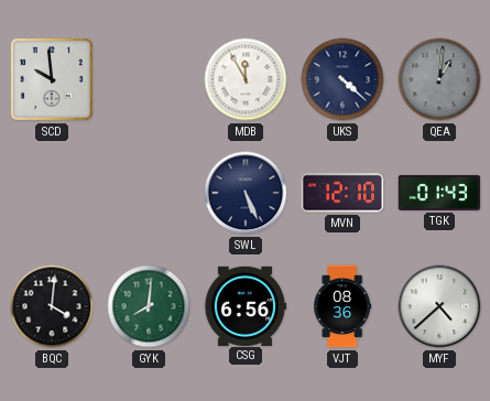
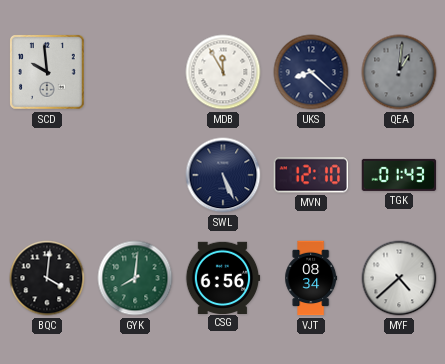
UKS: 4:22 -> 8:22 (311, 72)
VJT: 08:36 -> 08:34 (311, 278)
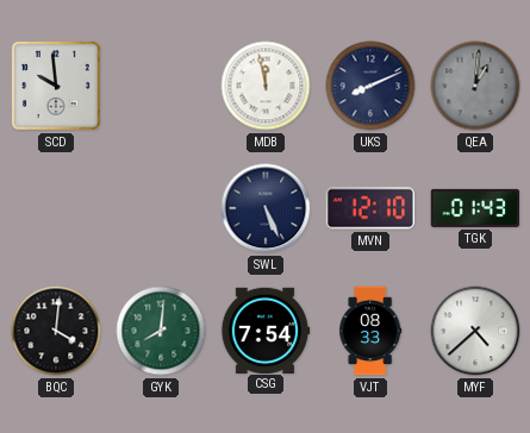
MDB: 11:55 -> 11:58 (266, 86)
UKS: 8:22 -> 8:11 (370, 86)
CSG: 6:56 -> 7:54 (266, 330)
VJT: 08:34 -> 08:33 (370, 331)
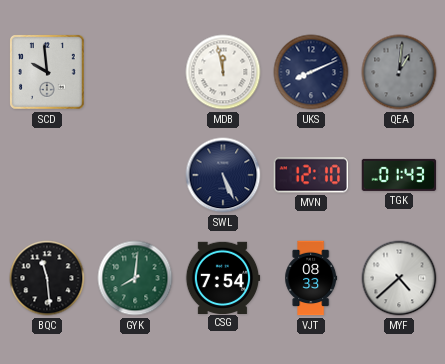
BQC: 4:01 -> 11:29 (47, 278)
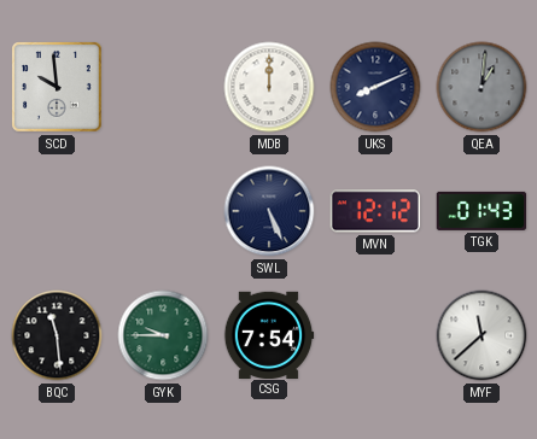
MDB: 11:58 -> 12:00 (269, 87)
MVN: 12:10 -> 12:12 (375, 211)
GYK: 8:01 -> 9:45 (163, 335)
VJT: 08:33 -> none (311, 278)
MYF: 4:38 -> 11:38 (481, 335)
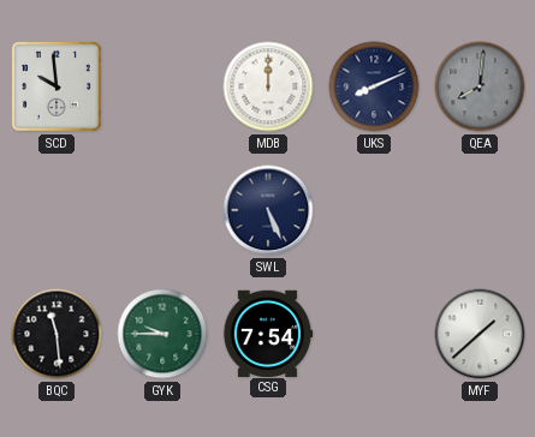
QEA: 1:01 -> 8:01 (480, 86)
MVN: 12:12 -> none (375, 211)
TGK: 01:43 -> none (481, 211)
MYF: 11:38 -> 1:38 (480, 334)
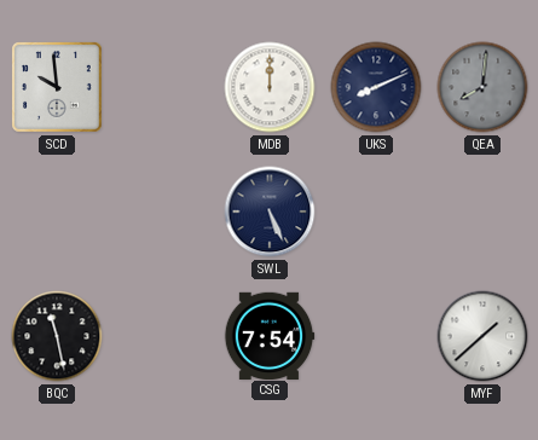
BQC: 11:29 -> 11:28 (57, 336)
GYK: 9:45 -> none (162, 334)
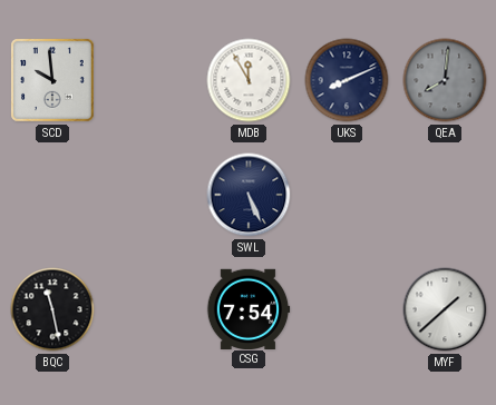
MDB: 12:00 -> 11:55 (249, 80)
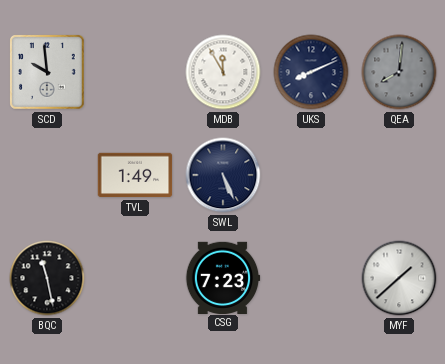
TVL: none -> 1:49 (135, 175)
CSG: 7:54 -> 7:23 (223, 277)
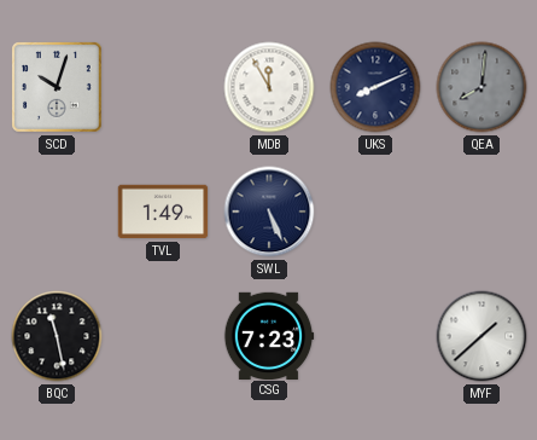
SCD: 9:59 -> 10:03 (58, 88)
